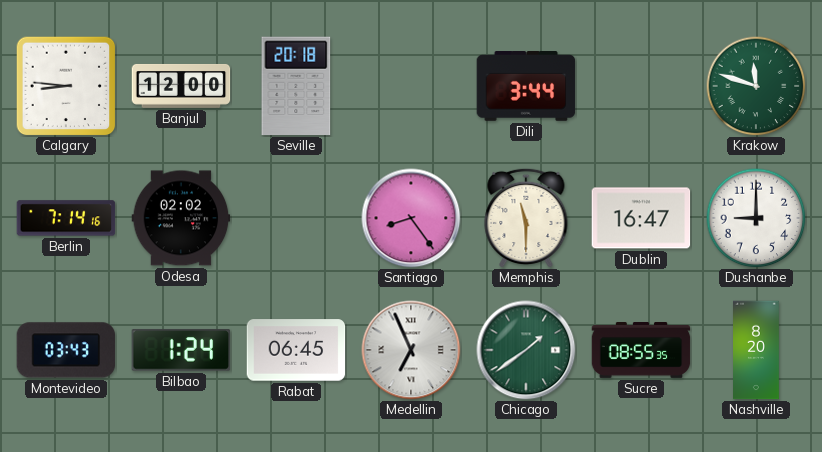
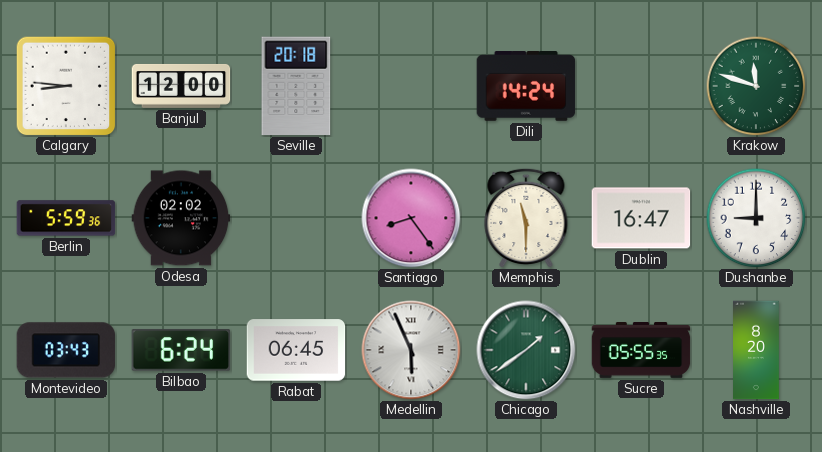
Dili: 3:44 -> 14:24 (526, 87)
Berlin: 7:14 -> 5:59 (66, 218)
Bilbao: 1:24 -> 6:24 (181, 350)
Medellin: 6:56 -> 5:56 (411, 350)
Sucre: 08:55 -> 05:55 (641, 351)
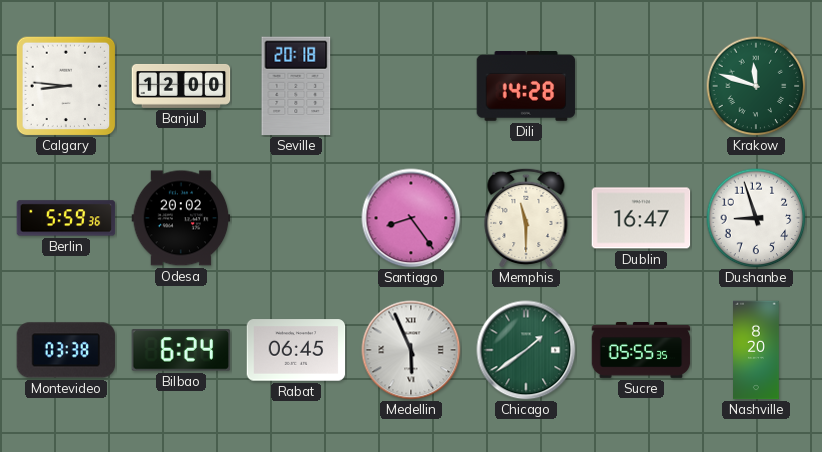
Dili: 14:24 -> 14:28 (526, 87)
Odesa: 02:02 -> 20:02 (181, 218)
Dushanbe: 9:00 -> 8:57 (756, 218)
Montevideo: 03:43 -> 03:38 (66, 350)
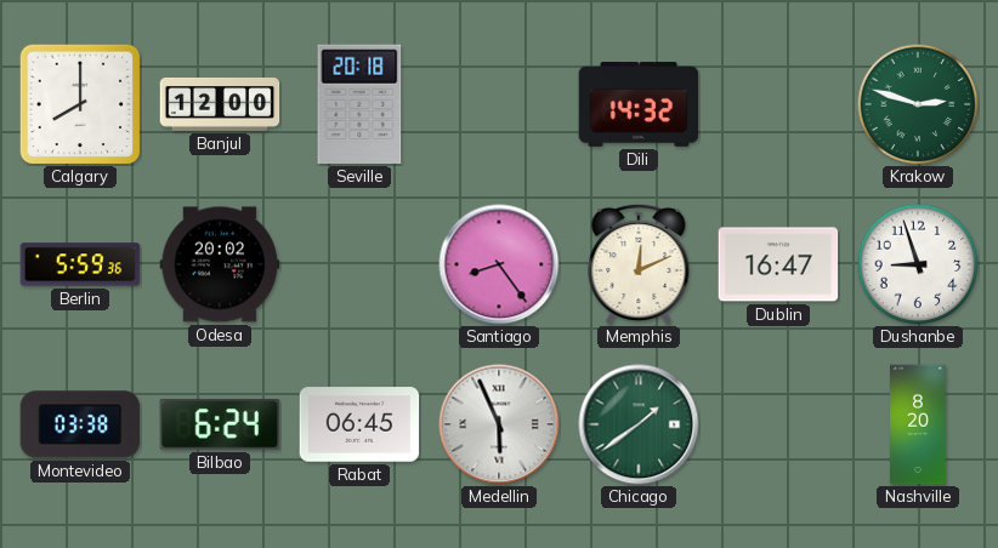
Calgary: 8:46 -> 8:00 (80, 104)
Dili: 14:28 -> 14:32 (639, 105)
Krakow: 11:48 -> 2:48 (918, 104)
Memphis: 11:30 -> 12:11 (639, 264)
Sucre: 05:55 -> none (641, 351)
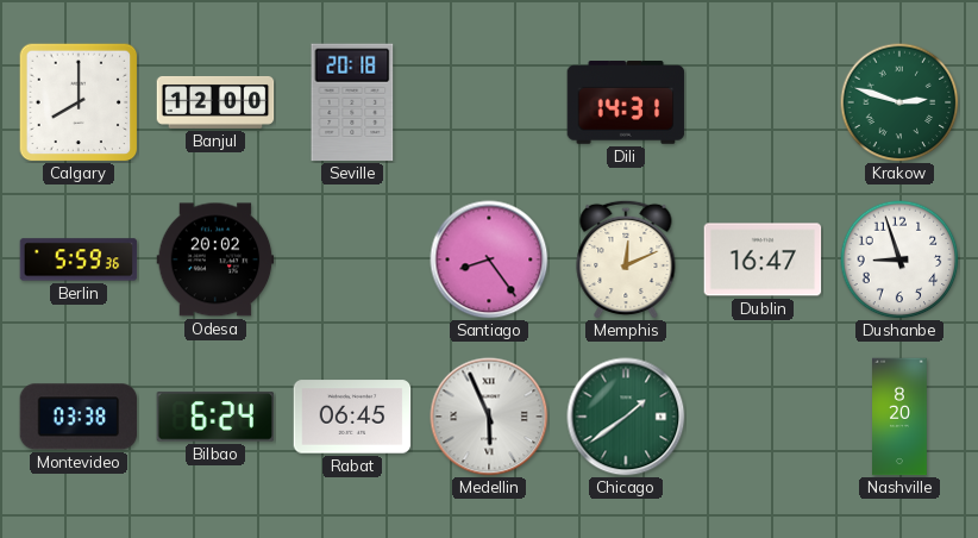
Dili: 14:32 -> 14:31 (626, 104)
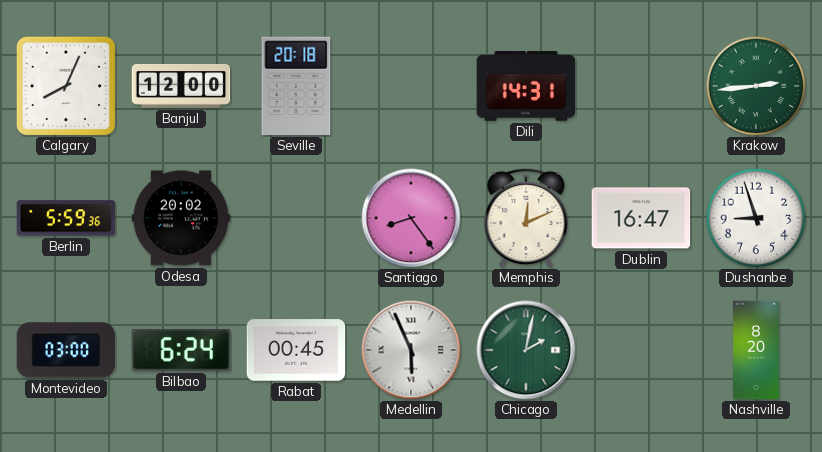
Calgary: 8:00 -> 8:04 (66, 86)
Krakow: 2:48 -> 2:44 (756, 86)
Montevideo: 03:38 -> 03:00 (66, 350)
Rabat: 06:45 -> 00:45 (296, 350)
Chicago: 1:39 -> 2:02 (526, 350)
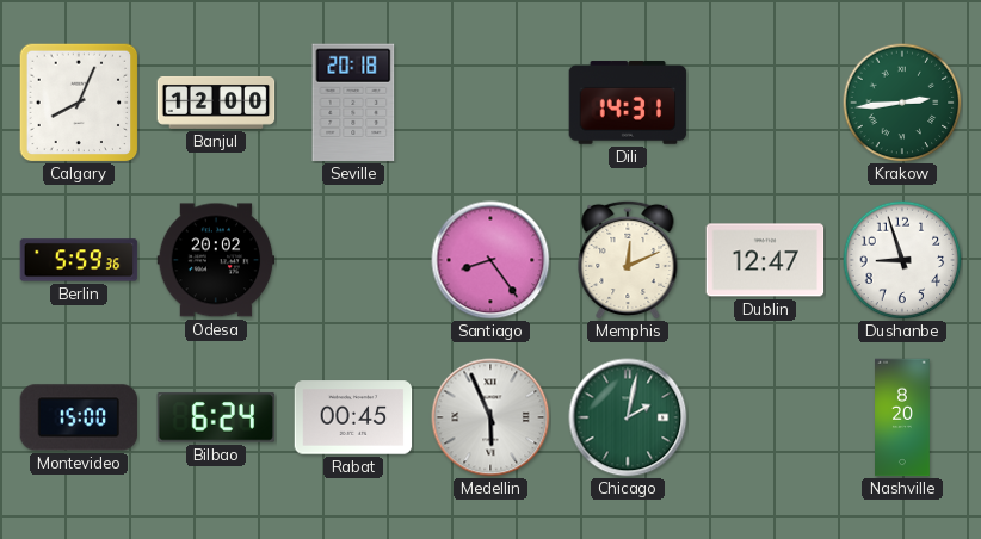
Dublin: 16:47 -> 12:47 (765, 260)
Montevideo: 03:00 -> 15:00 (79, 417)
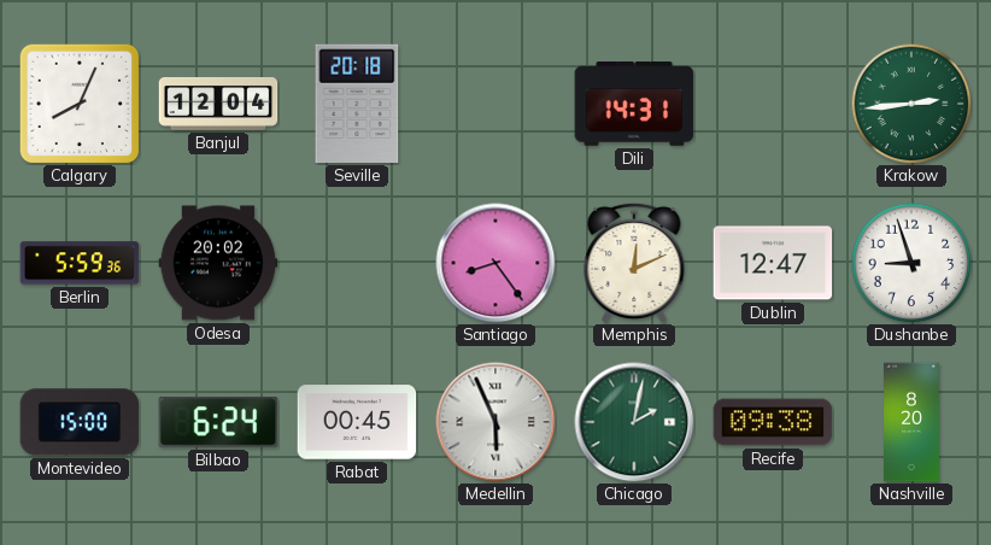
Banjul: 12:00 -> 12:04 (218, 104)
Recife: none -> 09:38 (773, 422)
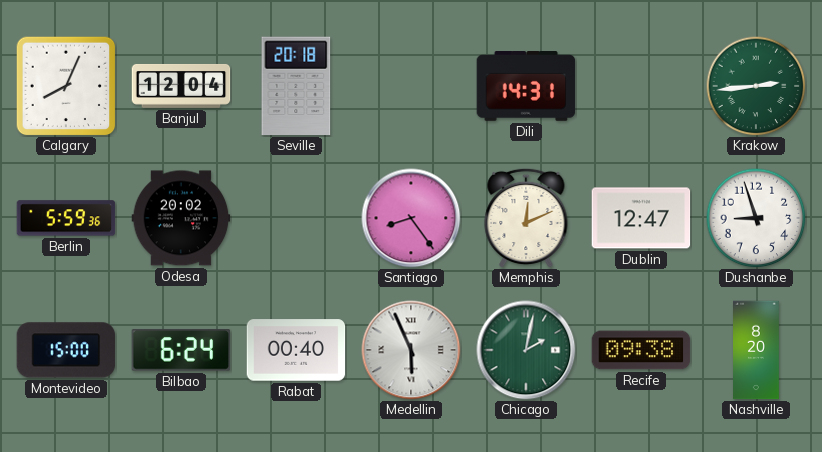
Rabat: 00:45 -> 00:40 (296, 350)
